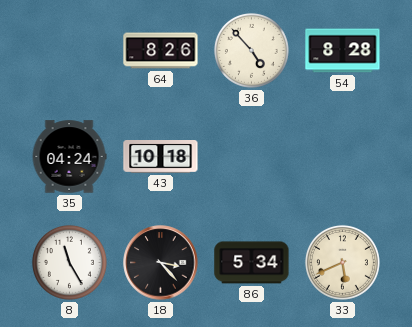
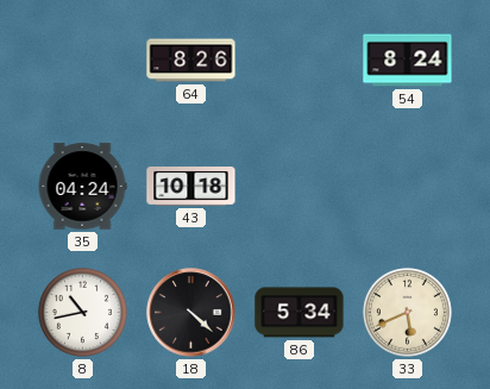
36: 4:53 -> none (251, 50)
54: 8:28 -> 8:24 (408, 61)
8: 11:25 -> 10:43 (82, 312)
18: 3:23 -> 4:22 (191, 313)
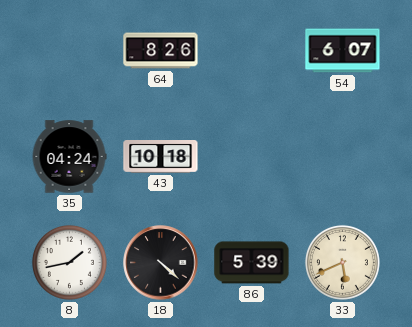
54: 8:24 -> 6:07 (343, 51)
8: 10:43 -> 1:43 (69, 262)
86: 5:34 -> 5:39 (252, 263)
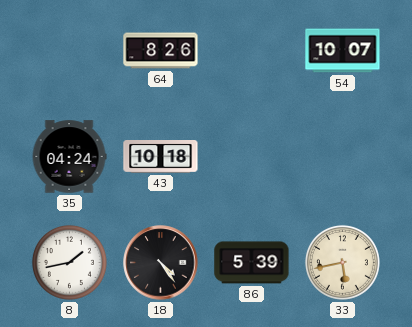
54: 6:07 -> 10:07 (343, 51)
18: 4:22 -> 4:24 (161, 263)
33: 5:41 -> 5:43 (342, 262)
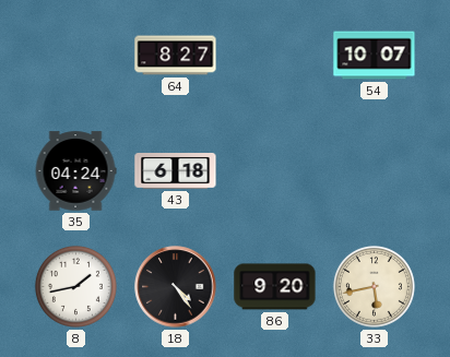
64: 8:26 -> 8:27 (176, 56)
43: 10:18 -> 6:18 (176, 171)
86: 5:39 -> 9:20 (275, 287)
